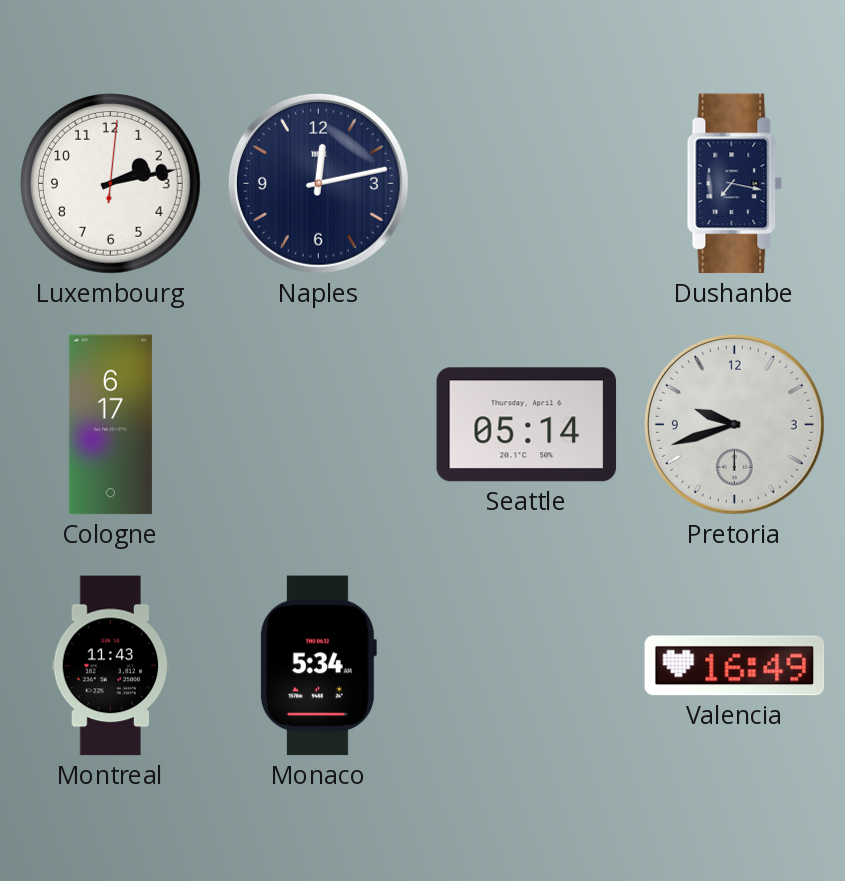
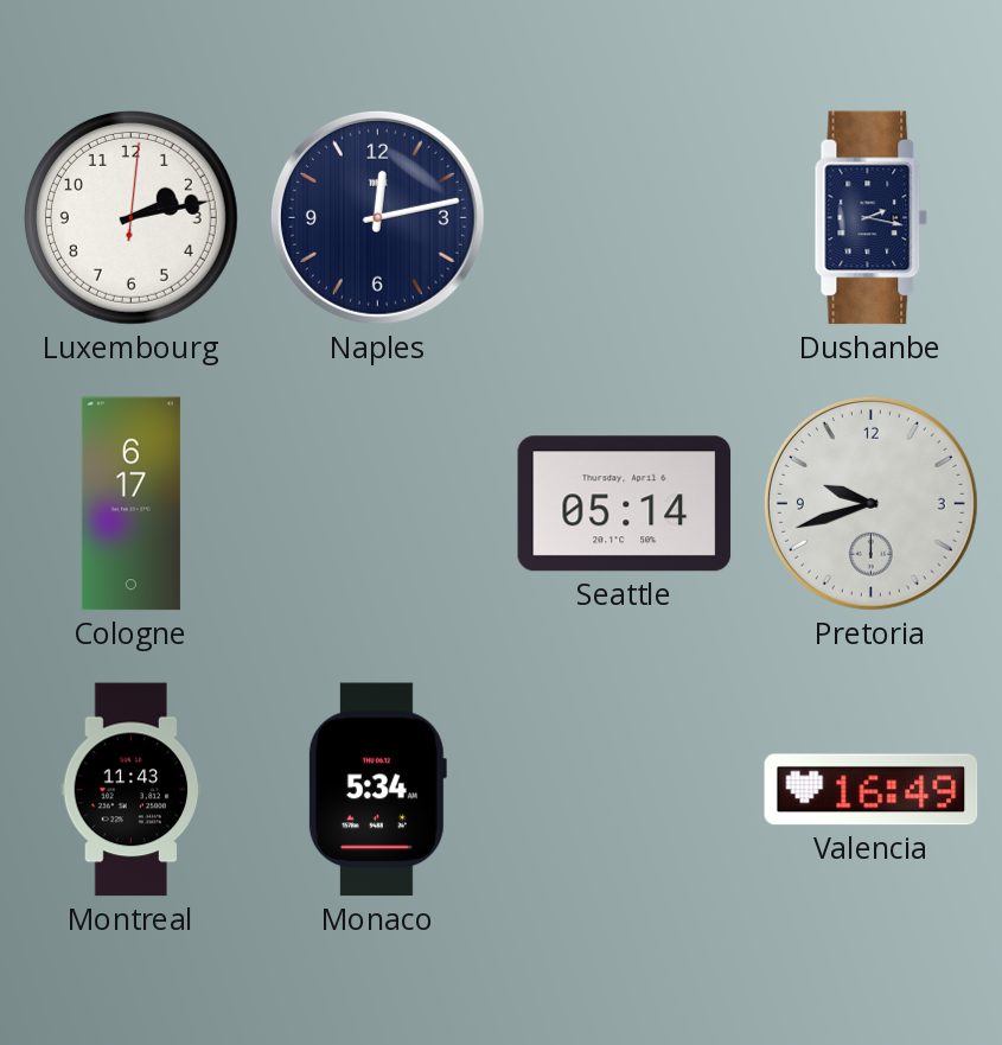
Dushanbe: 7:17 -> 2:17 (872, 218)
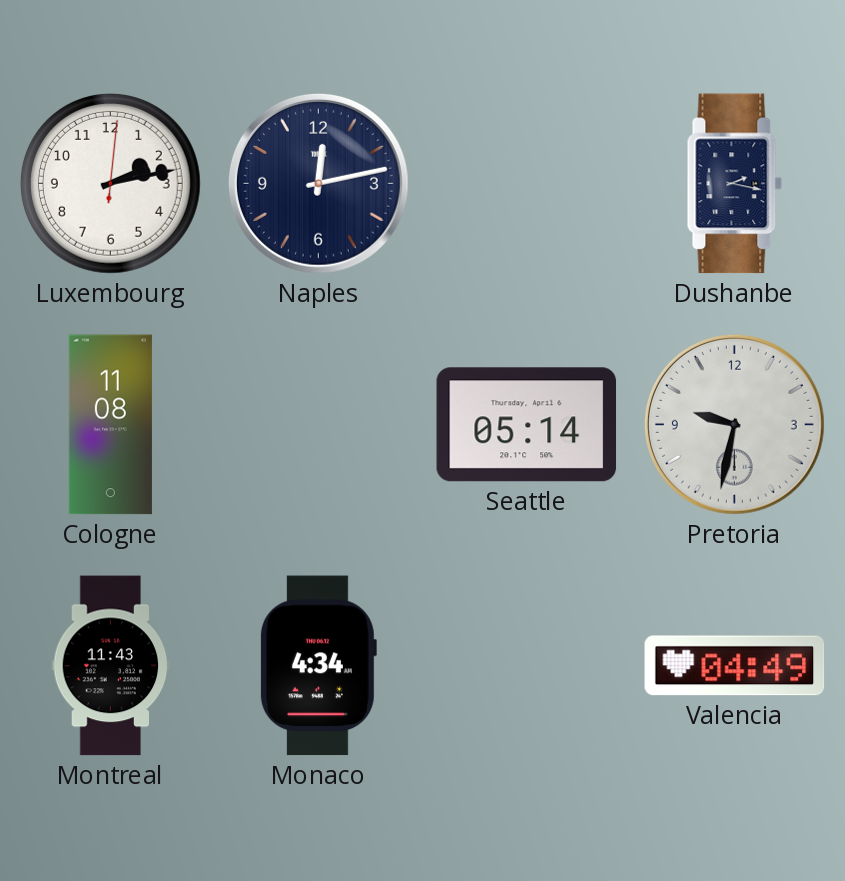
Cologne: 6:17 -> 11:08 (110, 425)
Pretoria: 9:42 -> 9:32 (734, 424)
Monaco: 5:34 -> 4:34 (318, 666)
Valencia: 16:49 -> 04:49 (735, 666)
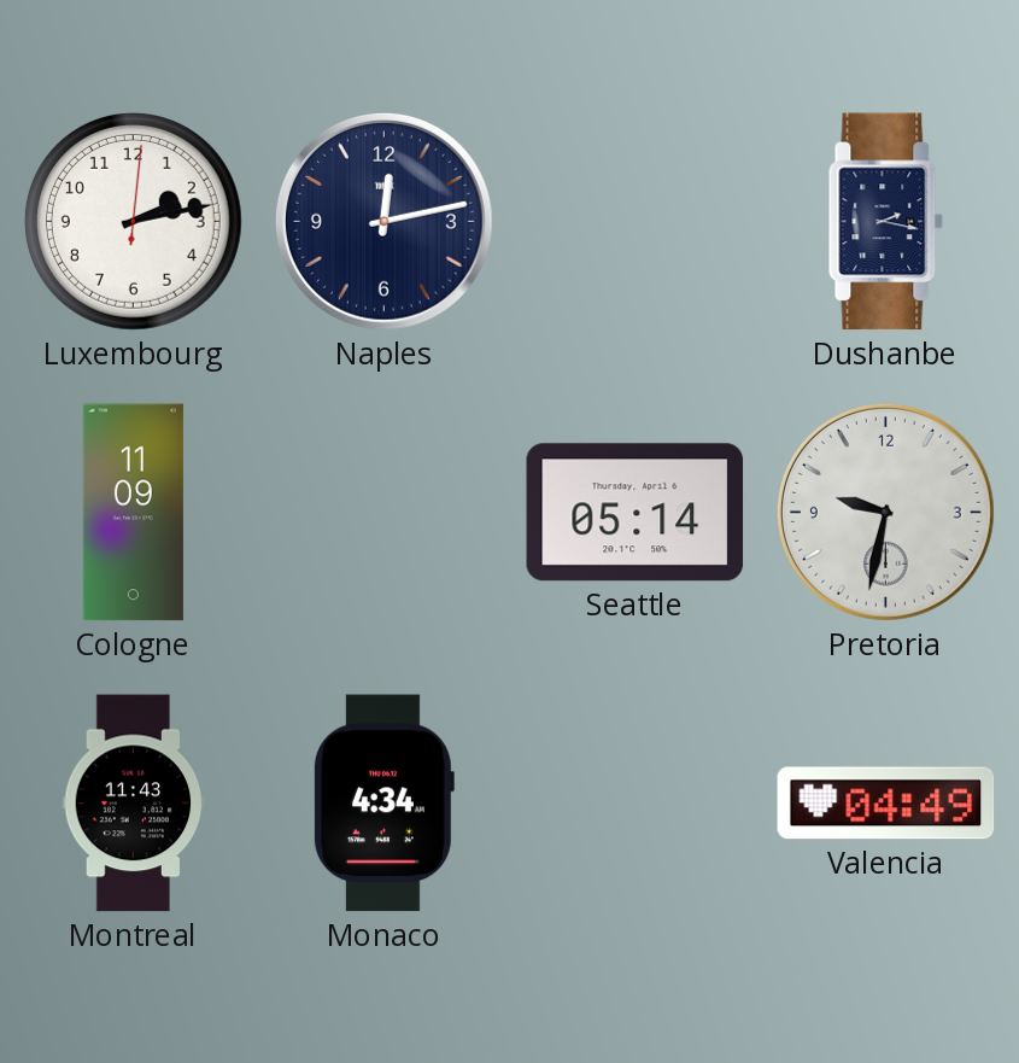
Cologne: 11:08 -> 11:09 (133, 513)
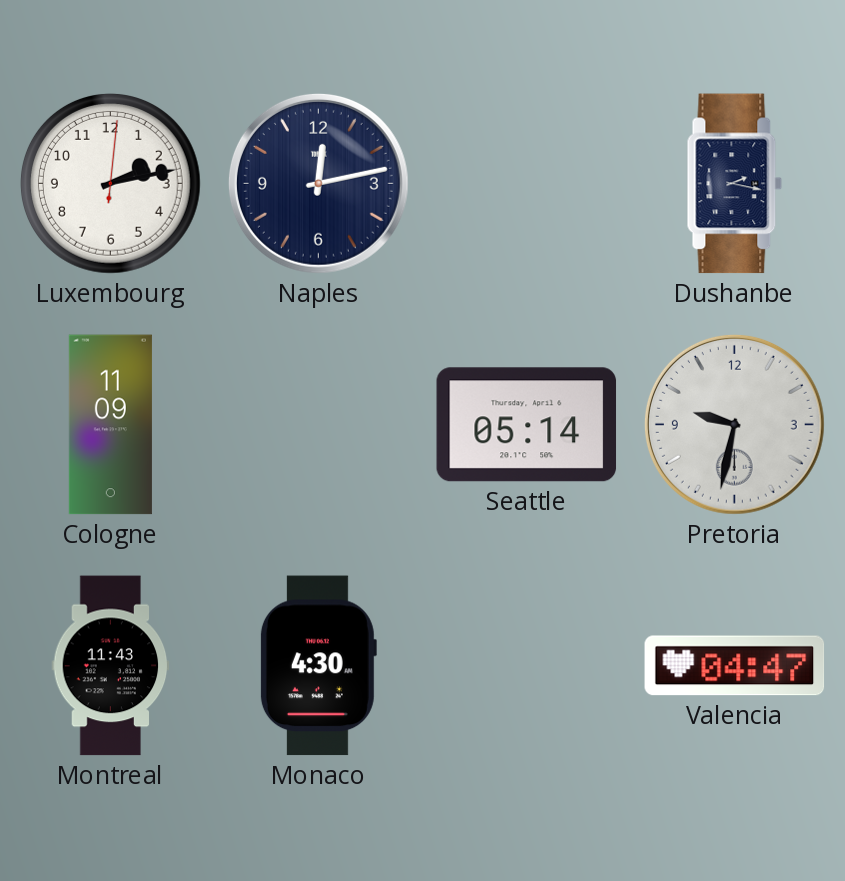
Monaco: 4:34 -> 4:30 (318, 666)
Valencia: 04:49 -> 04:47 (735, 666)
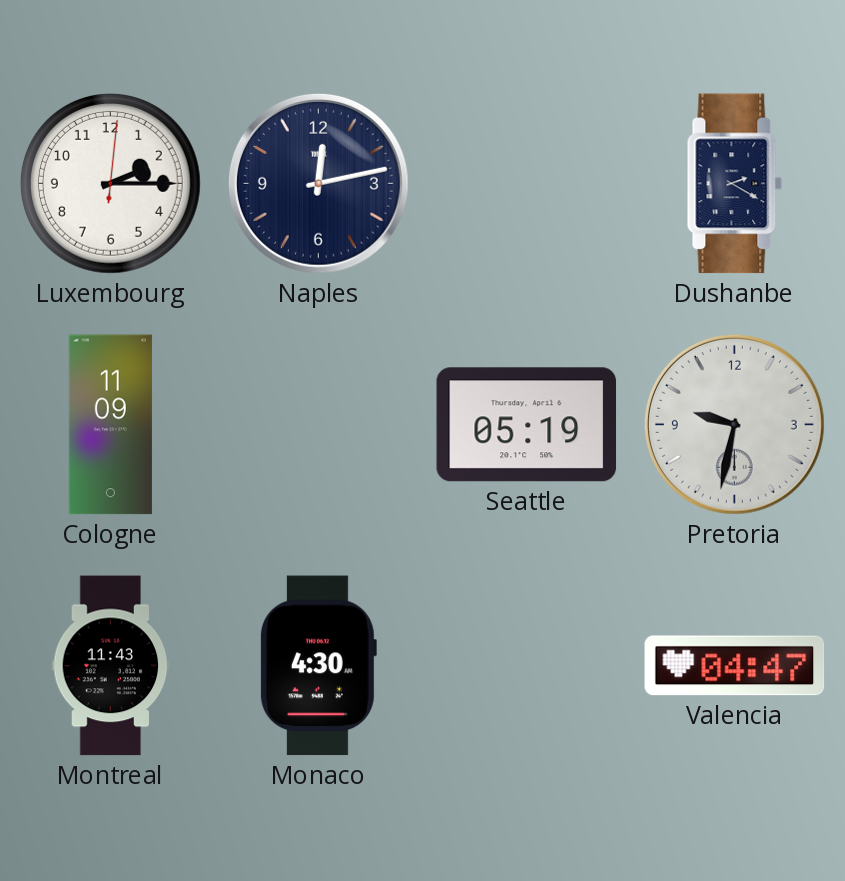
Luxembourg: 2:13 -> 2:15 (110, 183)
Dushanbe: 2:17 -> 2:20 (735, 184)
Seattle: 05:14 -> 05:19 (527, 425)
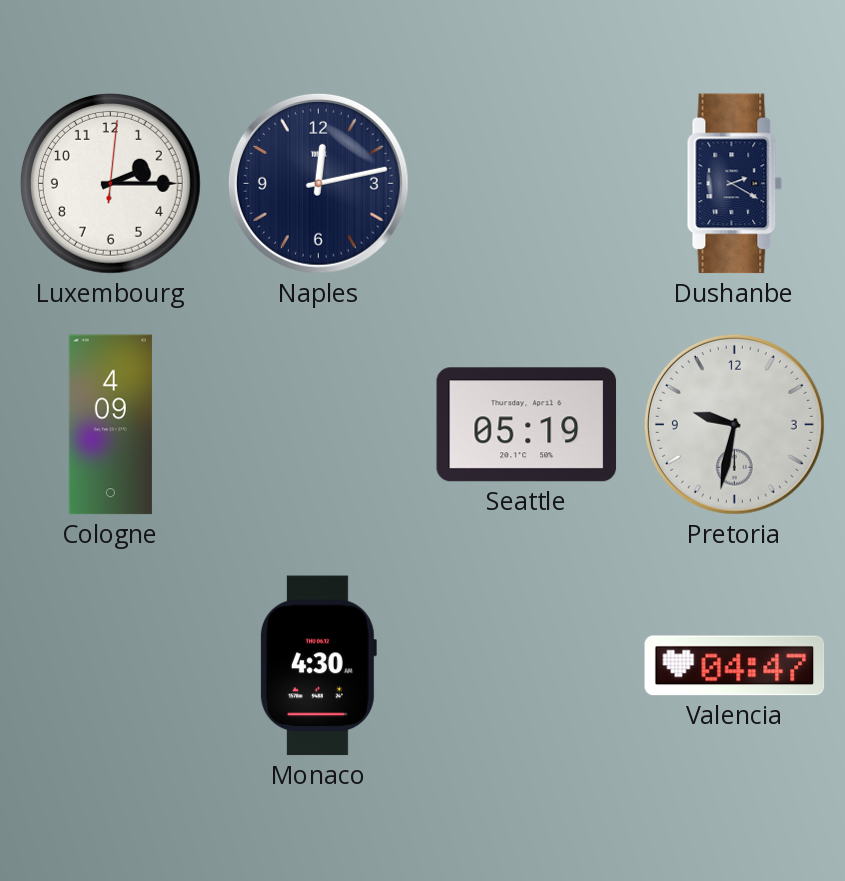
Cologne: 11:09 -> 4:09 (110, 425)
Montreal: 11:43 -> none (111, 666)
